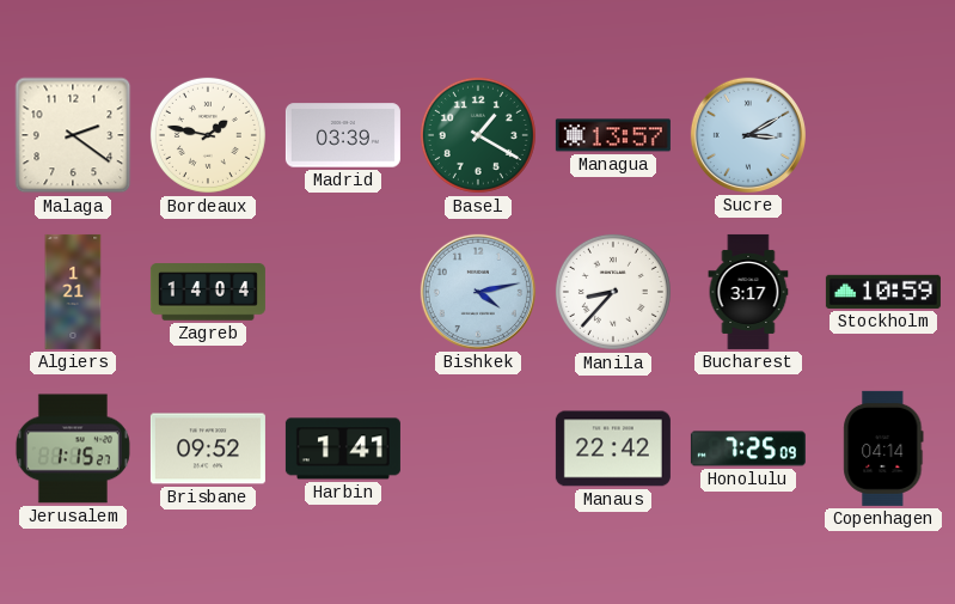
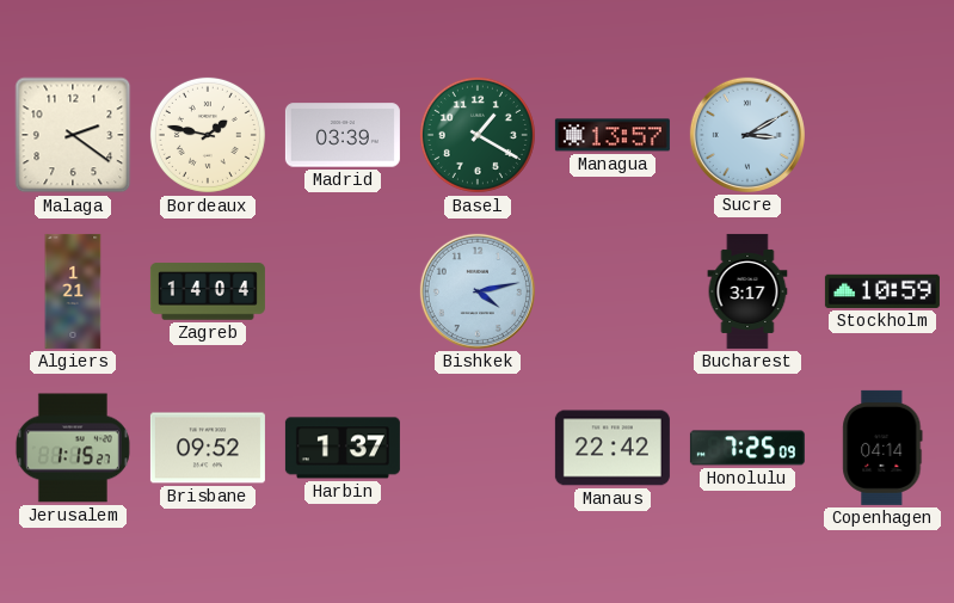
Manila: 8:37 -> none (613, 292)
Harbin: 1:41 -> 1:37 (343, 448)
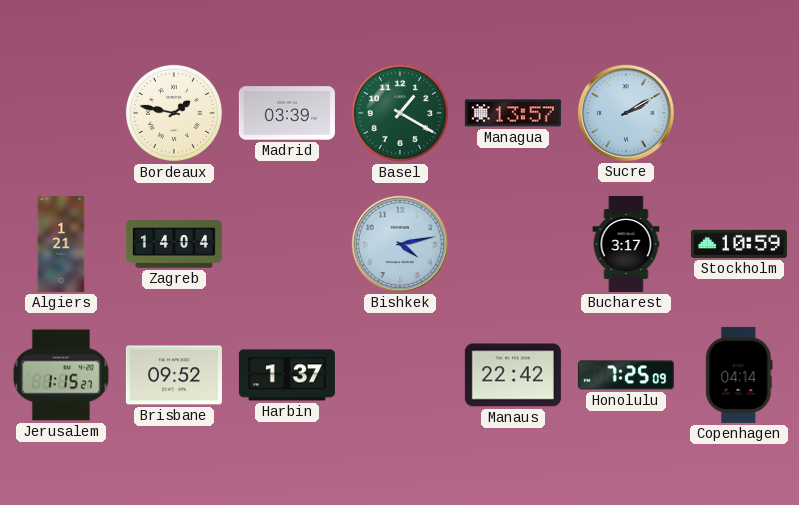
Malaga: 2:21 -> none (73, 135)
Sucre: 3:10 -> 2:10 (626, 113)
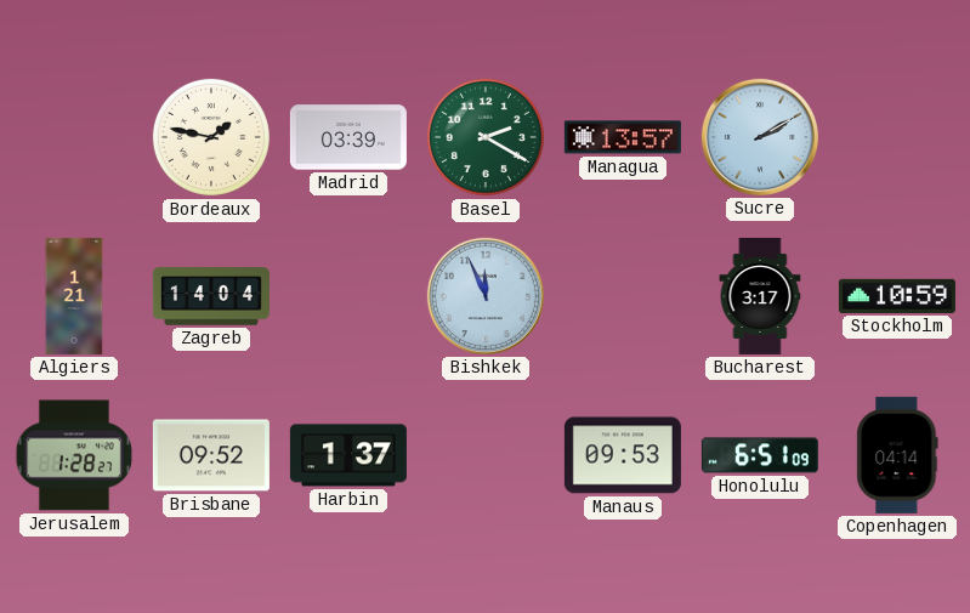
Basel: 1:20 -> 2:20 (486, 137)
Bishkek: 4:13 -> 11:56 (486, 296)
Jerusalem: 1:15 -> 1:28 (74, 455)
Manaus: 22:42 -> 09:53 (623, 455)
Honolulu: 7:25 -> 6:51 (760, 455)
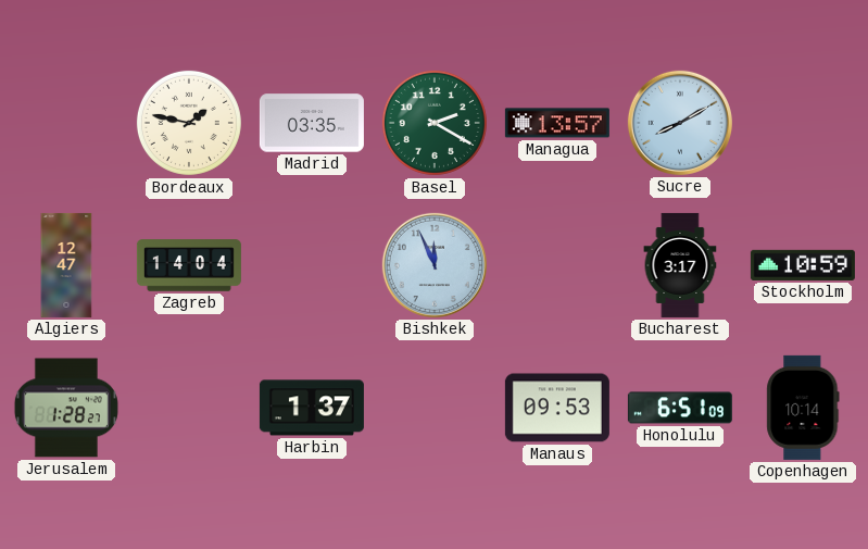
Madrid: 03:39 -> 03:35 (312, 123)
Sucre: 2:10 -> 8:10 (680, 123)
Algiers: 1:21 -> 12:47 (66, 265)
Brisbane: 09:52 -> none (211, 455)
Copenhagen: 04:14 -> 10:14 (803, 408)
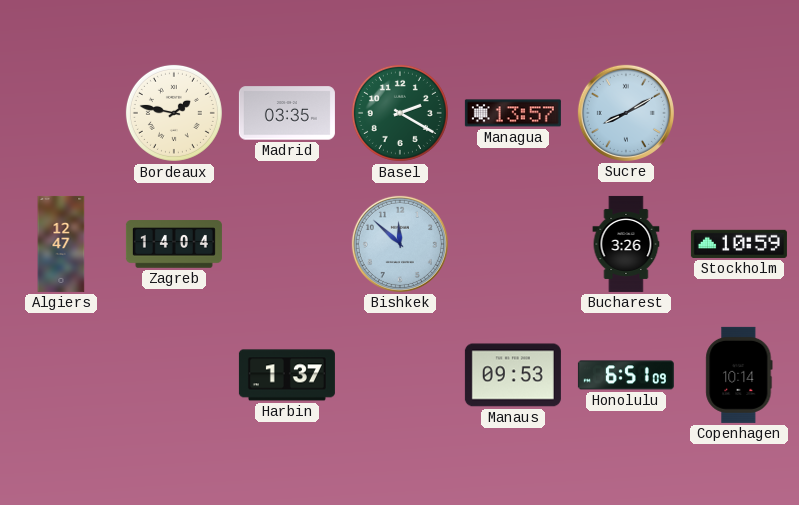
Bishkek: 11:56 -> 11:52 (400, 244)
Bucharest: 3:17 -> 3:26 (626, 244)
Jerusalem: 1:28 -> none (66, 408)
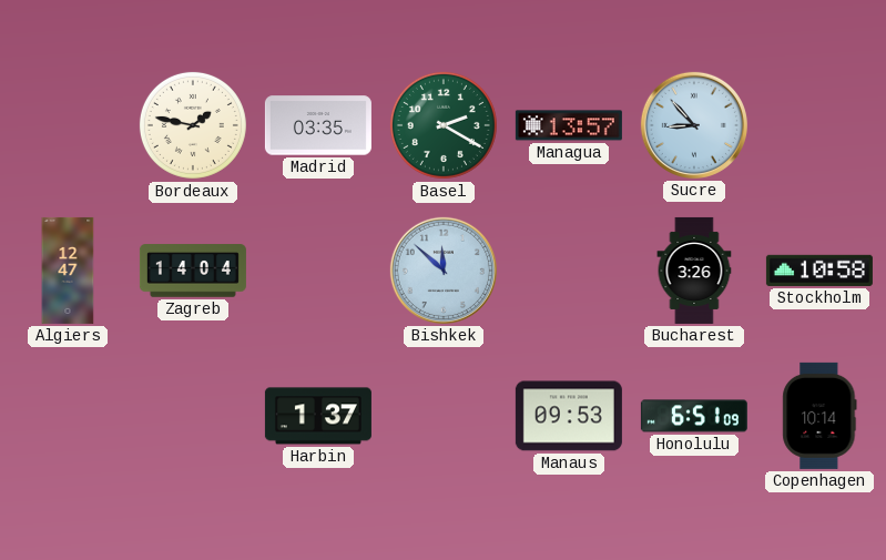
Sucre: 8:10 -> 8:53 (694, 125)
Stockholm: 10:59 -> 10:58 (819, 271)
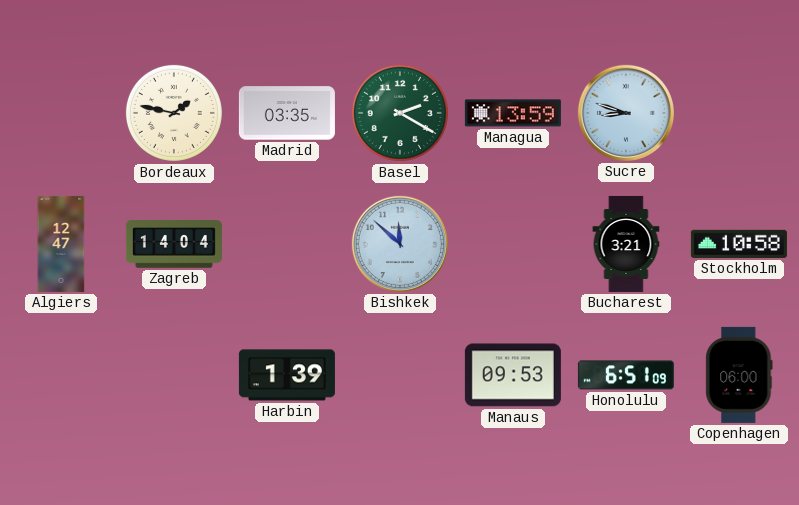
Managua: 13:57 -> 13:59 (513, 113)
Sucre: 8:53 -> 8:48 (626, 113)
Bucharest: 3:26 -> 3:21 (626, 244)
Harbin: 1:37 -> 1:39 (287, 375)
Copenhagen: 10:14 -> 06:00 (739, 375)
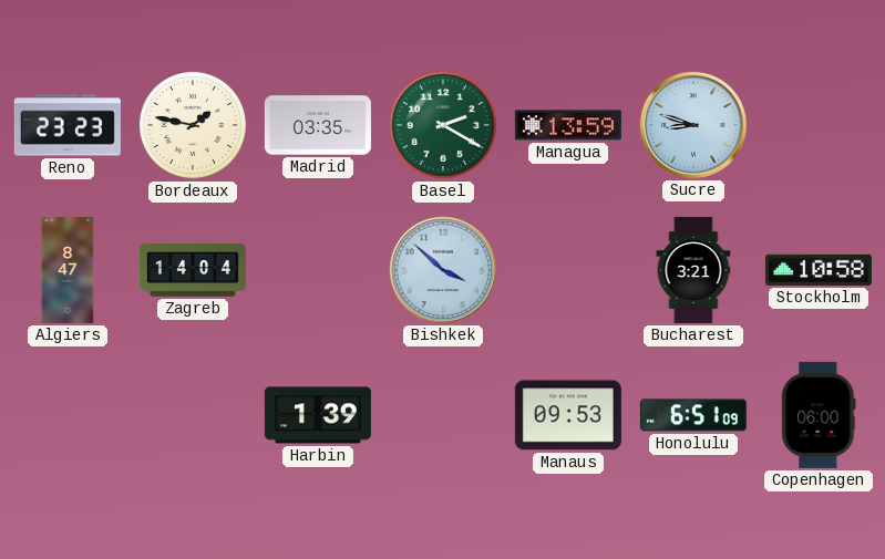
Reno: none -> 23:23 (68, 125)
Algiers: 12:47 -> 8:47 (68, 270)
Bishkek: 11:52 -> 3:52 (443, 270)
